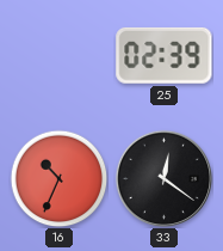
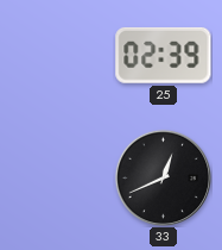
16: 10:34 -> none (58, 178)
33: 12:21 -> 12:41 (163, 177)
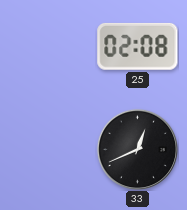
25: 02:39 -> 02:08 (138, 46)
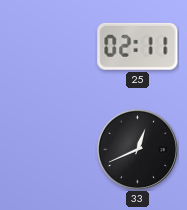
25: 02:08 -> 02:11 (138, 46)
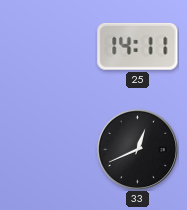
25: 02:11 -> 14:11 (138, 46)
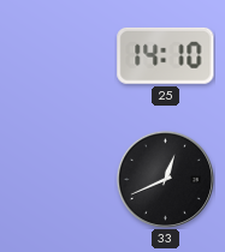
25: 14:11 -> 14:10 (166, 55)
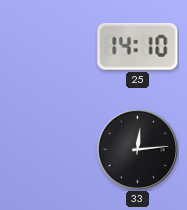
33: 12:41 -> 12:14 (137, 149)
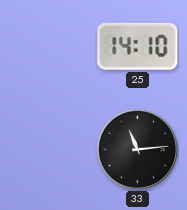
33: 12:14 -> 11:14 (137, 149)
